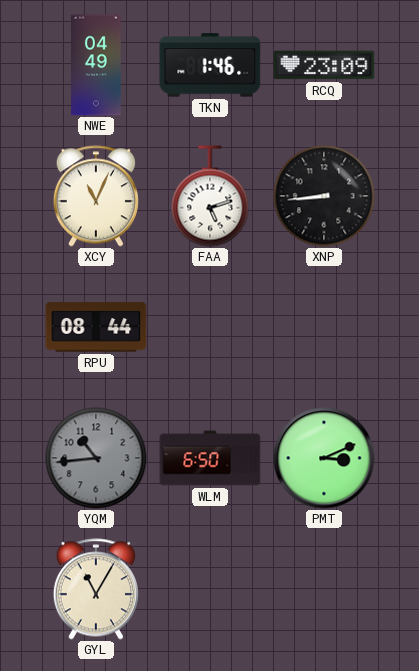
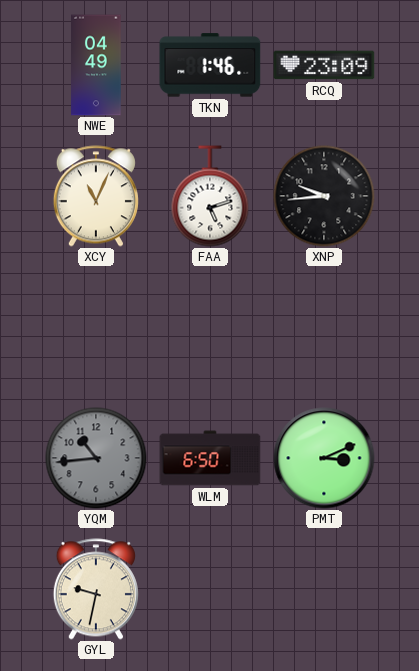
XNP: 8:44 -> 9:44 (324, 196)
RPU: 08:44 -> none (96, 327)
GYL: 11:05 -> 9:32 (96, 589)
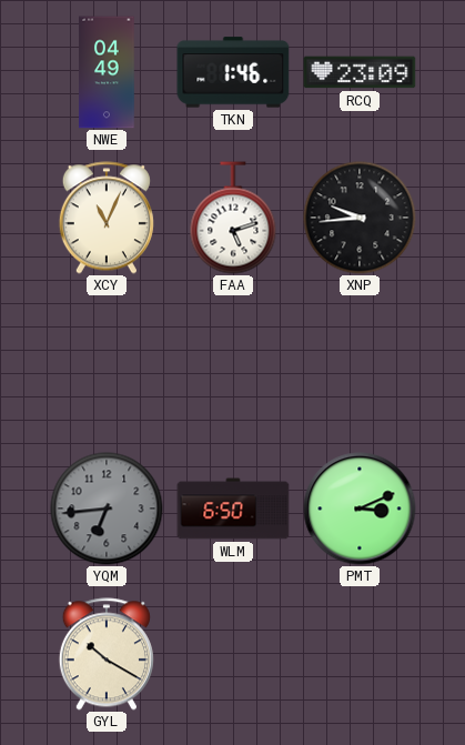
YQM: 10:44 -> 6:44 (107, 509)
GYL: 9:32 -> 10:20 (107, 654)
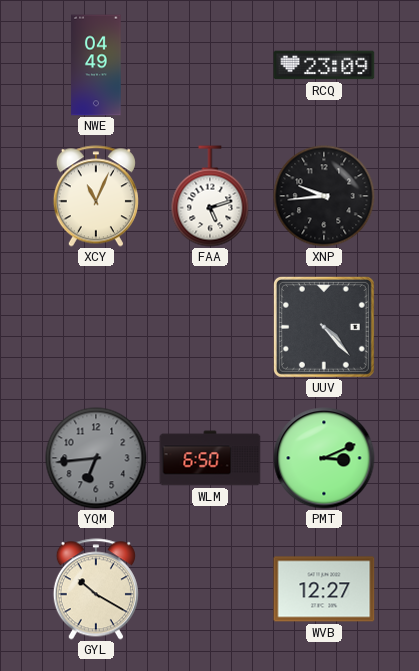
TKN: 1:46 -> none (233, 72)
UUV: none -> 4:23 (324, 327)
WVB: none -> 12:27 (324, 589)
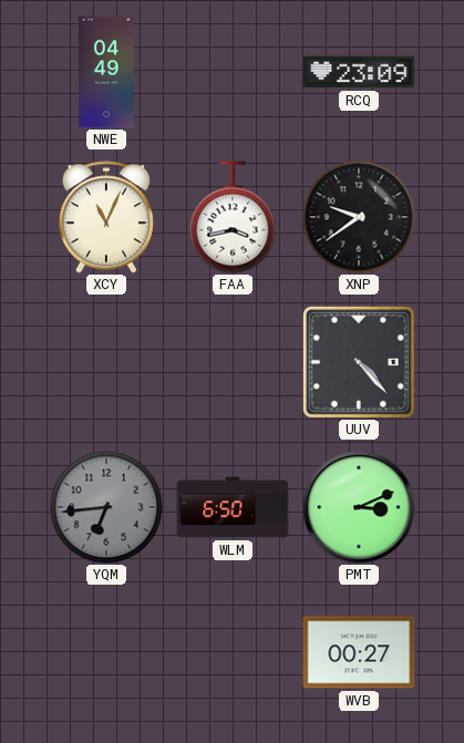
FAA: 5:12 -> 3:43 (233, 217)
XNP: 9:44 -> 9:39 (359, 217)
GYL: 10:20 -> none (96, 589)
WVB: 12:27 -> 00:27 (359, 652)
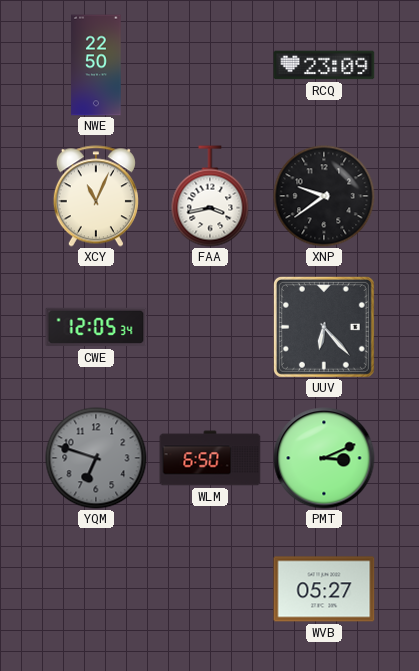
NWE: 04:49 -> 22:50 (96, 65)
CWE: none -> 12:05 (96, 327)
UUV: 4:23 -> 6:23 (324, 327)
YQM: 6:44 -> 6:48 (96, 458)
WVB: 00:27 -> 05:27 (324, 589)
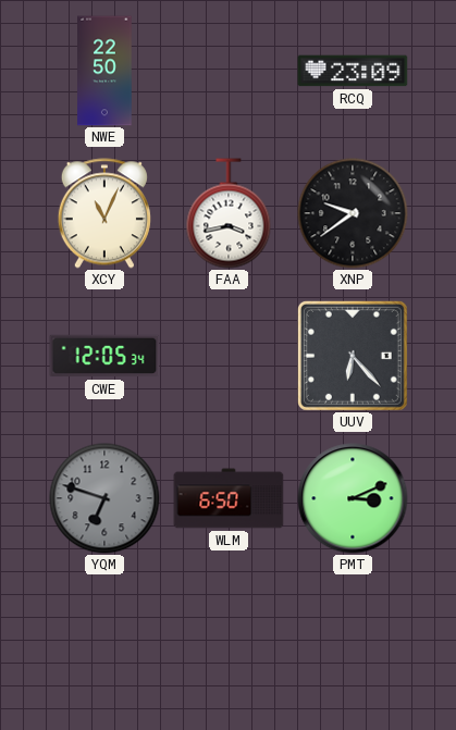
WVB: 05:27 -> none (324, 589)
